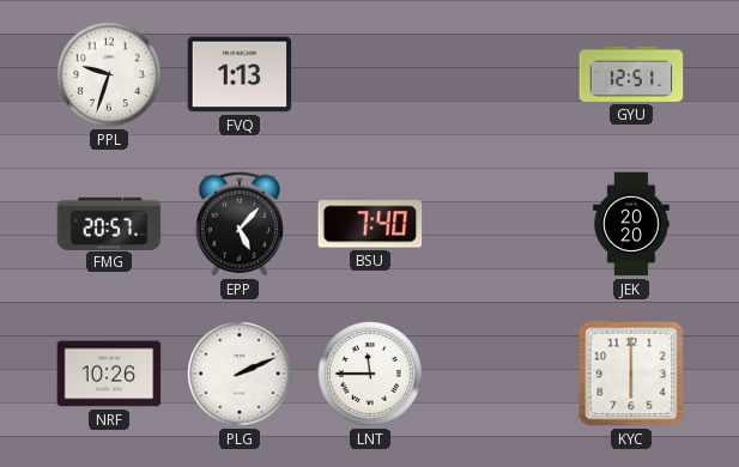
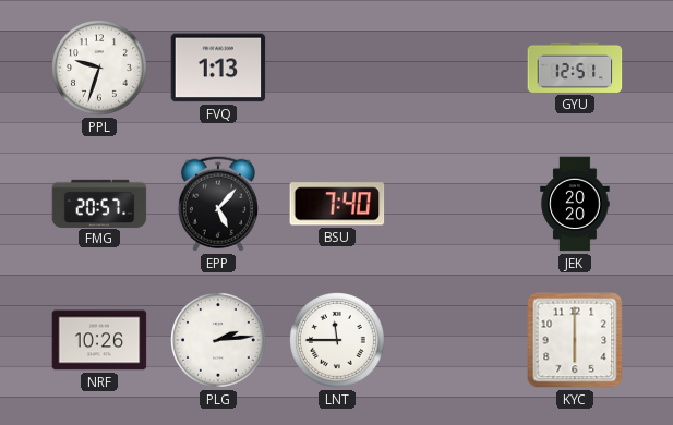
PLG: 2:11 -> 2:14 (219, 341)
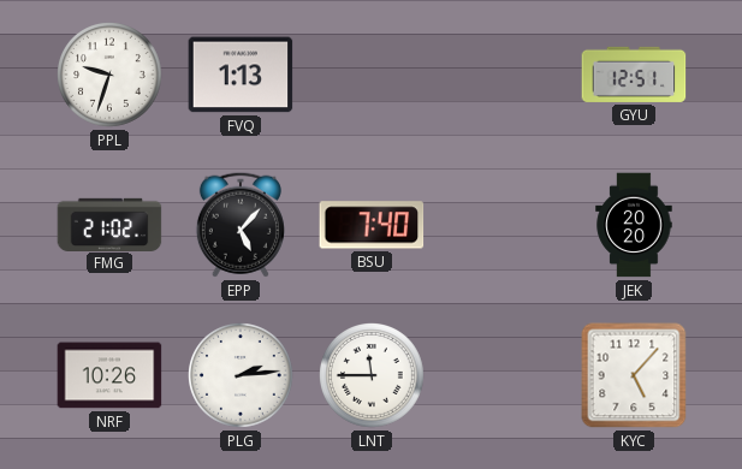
FMG: 20:57 -> 21:02 (109, 224)
KYC: 6:00 -> 5:07 (634, 375)
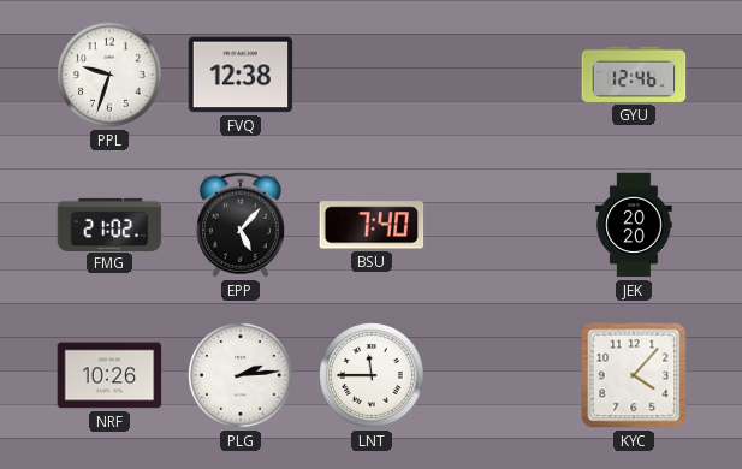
FVQ: 1:13 -> 12:38 (241, 75)
GYU: 12:51 -> 12:46 (634, 75)
KYC: 5:07 -> 4:07 (634, 375)
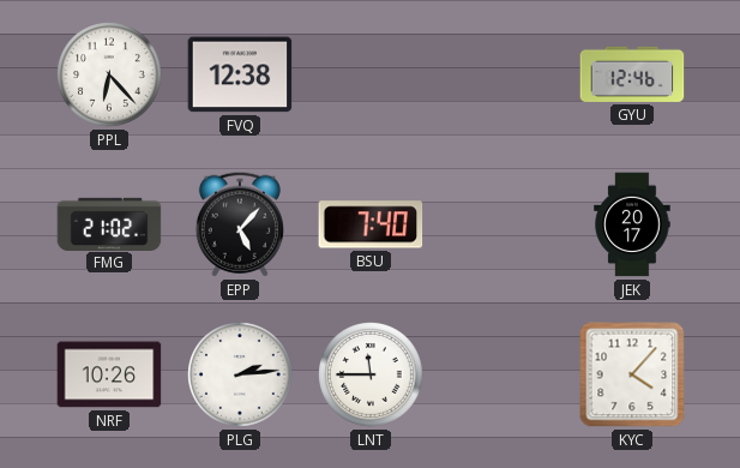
PPL: 9:33 -> 6:23 (110, 76)
JEK: 20:20 -> 20:17 (632, 224)
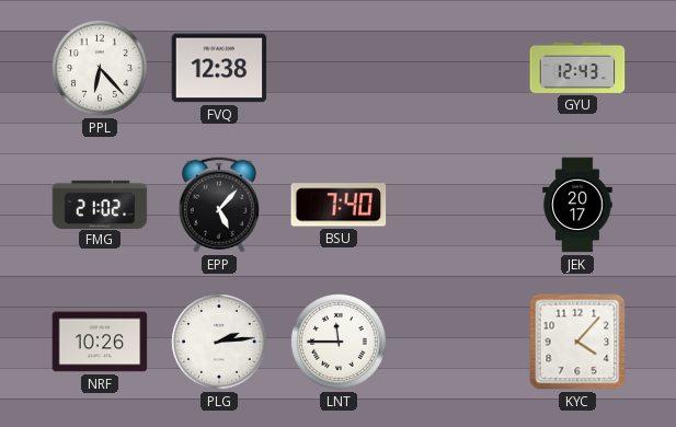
GYU: 12:46 -> 12:43 (577, 68)
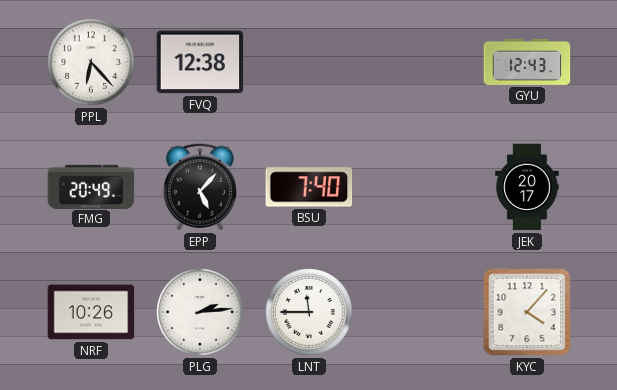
FMG: 21:02 -> 20:49 (91, 186)
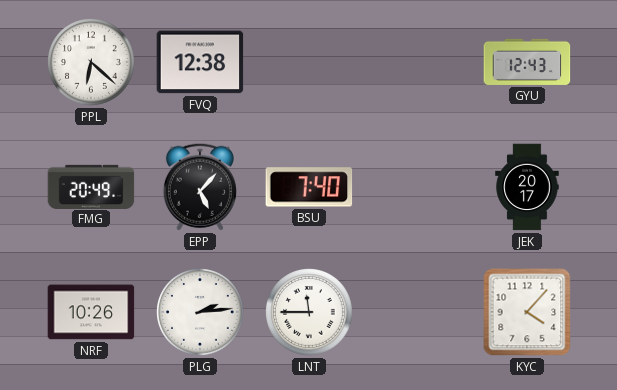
PPL: 6:23 -> 6:22 (92, 63)
